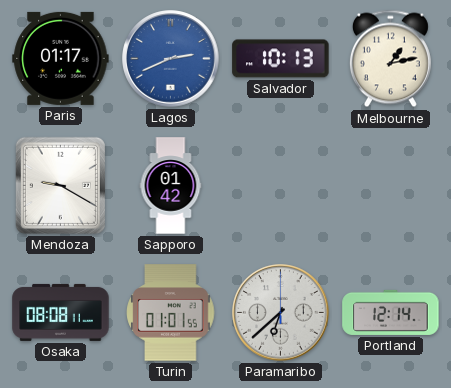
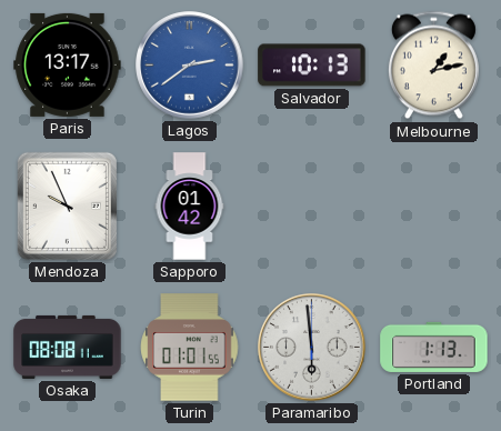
Paris: 01:17 -> 13:17 (68, 64)
Lagos: 2:41 -> 2:39 (190, 66)
Mendoza: 9:20 -> 9:56 (67, 206)
Paramaribo: 6:38 -> 5:59 (312, 348)
Portland: 12:14 -> 1:13 (434, 347)
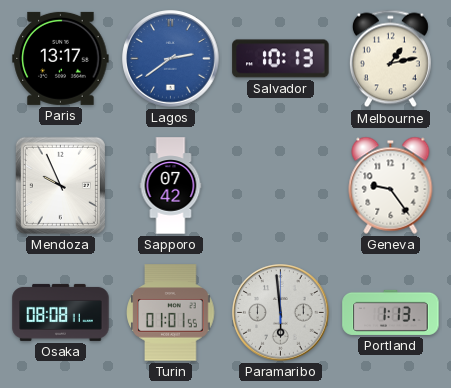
Sapporo: 01:42 -> 07:42 (171, 186)
Geneva: none -> 9:24 (391, 185)
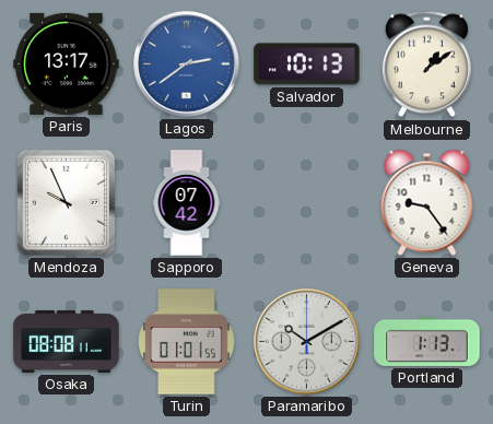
Melbourne: 1:13 -> 1:09 (426, 64)
Paramaribo: 5:59 -> 10:10 (307, 342)
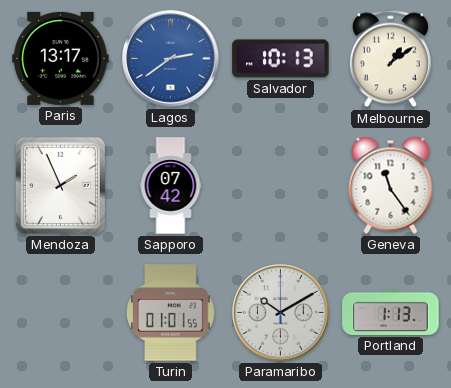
Mendoza: 9:56 -> 1:56 (60, 185)
Geneva: 9:24 -> 11:24 (391, 185)
Osaka: 08:08 -> none (67, 341)
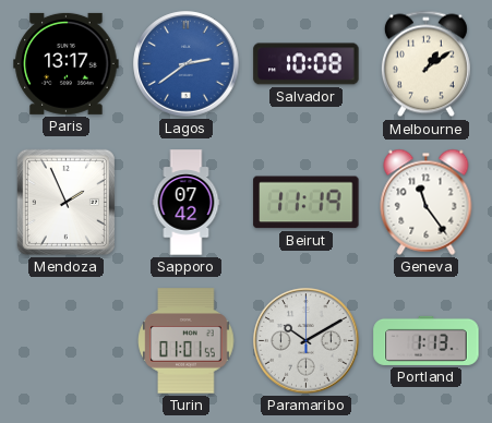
Salvador: 10:13 -> 10:08 (307, 64)
Beirut: none -> 11:19 (307, 203)
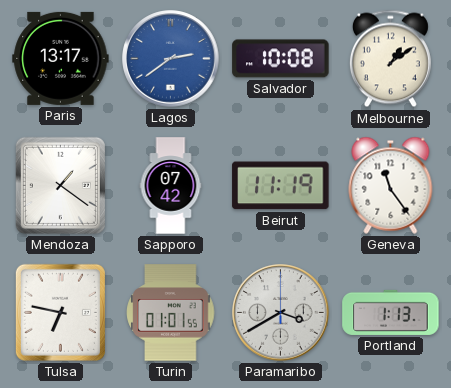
Mendoza: 1:56 -> 1:21 (60, 185)
Tulsa: none -> 6:47 (60, 312)
Paramaribo: 10:10 -> 3:40 (281, 313)
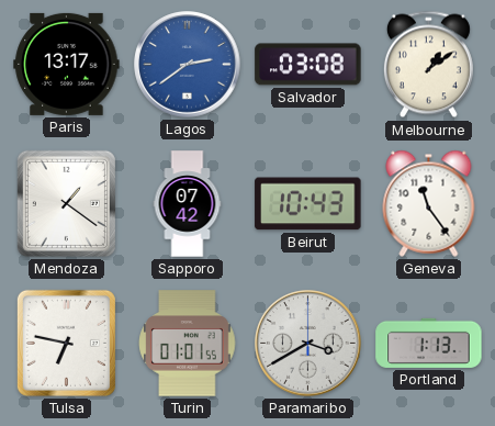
Salvador: 10:08 -> 03:08 (308, 65)
Beirut: 11:19 -> 10:43 (308, 204)
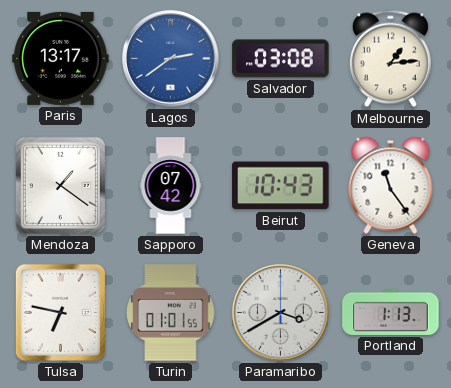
Melbourne: 1:09 -> 1:14 (390, 59)
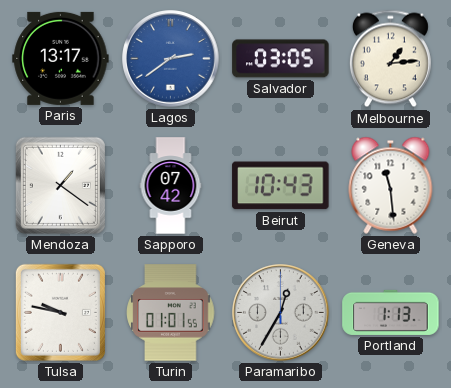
Salvador: 03:08 -> 03:05 (281, 59)
Geneva: 11:24 -> 11:29 (391, 185)
Tulsa: 6:47 -> 9:47 (60, 312)
Paramaribo: 3:40 -> 12:35 (281, 313)
